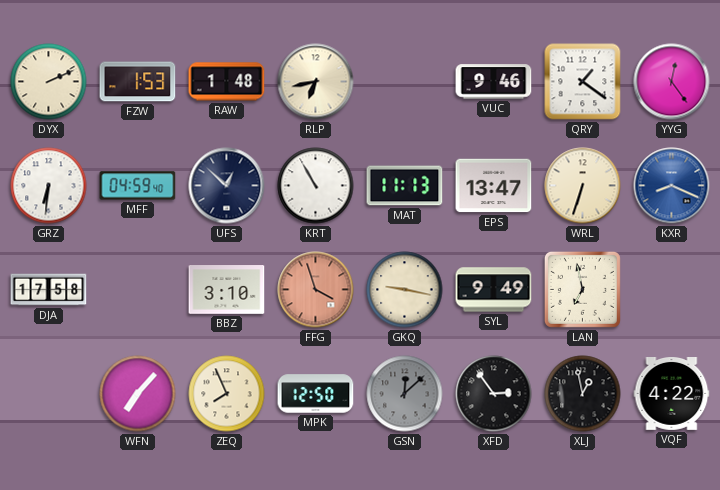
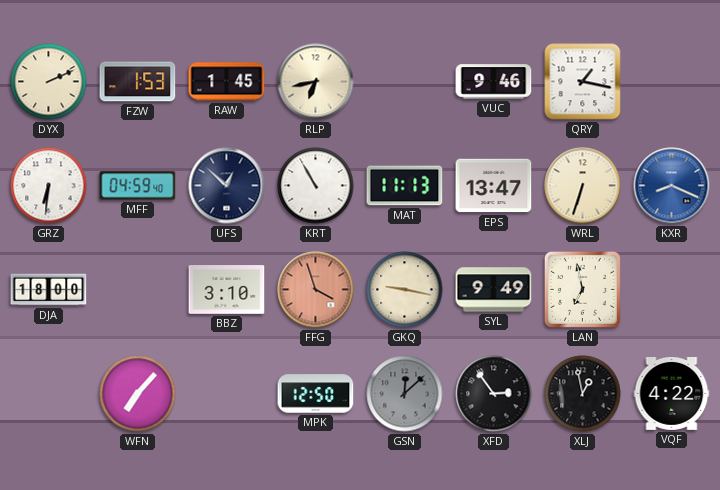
RAW: 1:48 -> 1:45 (227, 82)
QRY: 1:21 -> 1:17 (583, 82)
YYG: 12:24 -> none (672, 82)
DJA: 17:58 -> 18:00 (49, 290)
ZEQ: 7:56 -> none (227, 394)
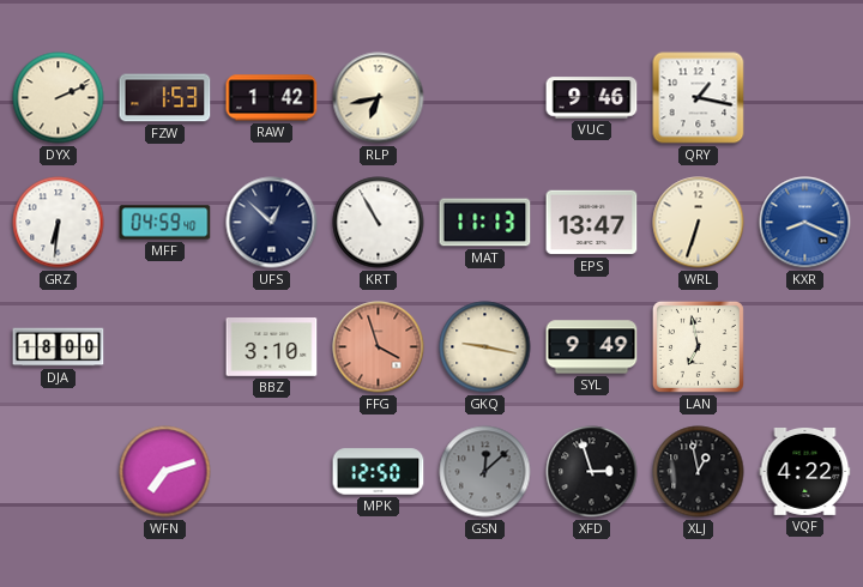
RAW: 1:45 -> 1:42 (272, 98)
WFN: 7:07 -> 7:12 (165, 472)
XFD: 2:54 -> 2:57 (592, 472)
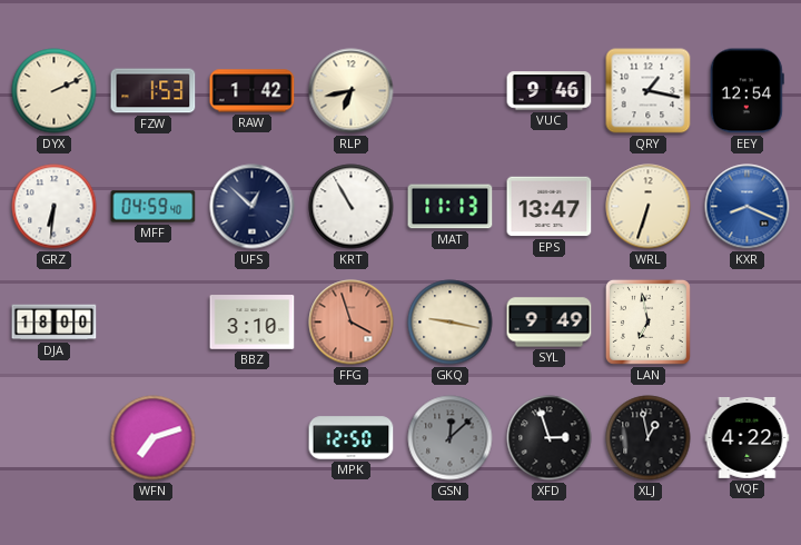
EEY: none -> 12:54 (746, 91)
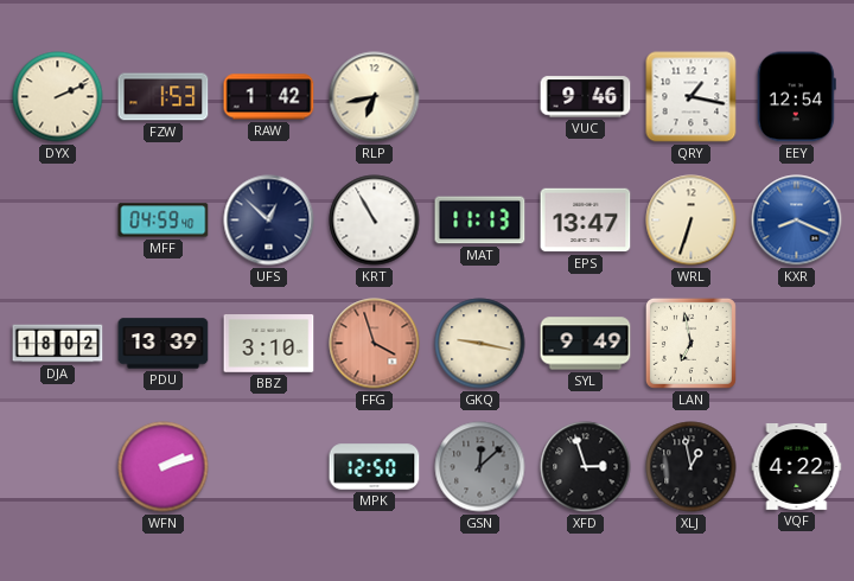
GRZ: 6:31 -> none (55, 207)
DJA: 18:00 -> 18:02 (58, 344)
PDU: none -> 13:39 (164, 344)
WFN: 7:12 -> 2:12 (164, 467)
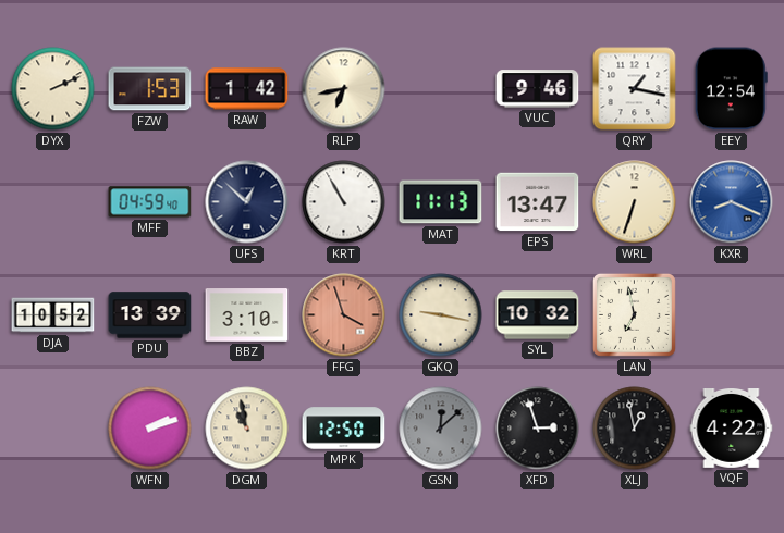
DJA: 18:02 -> 10:52 (53, 315)
SYL: 9:49 -> 10:32 (538, 315)
DGM: none -> 10:58 (247, 429)
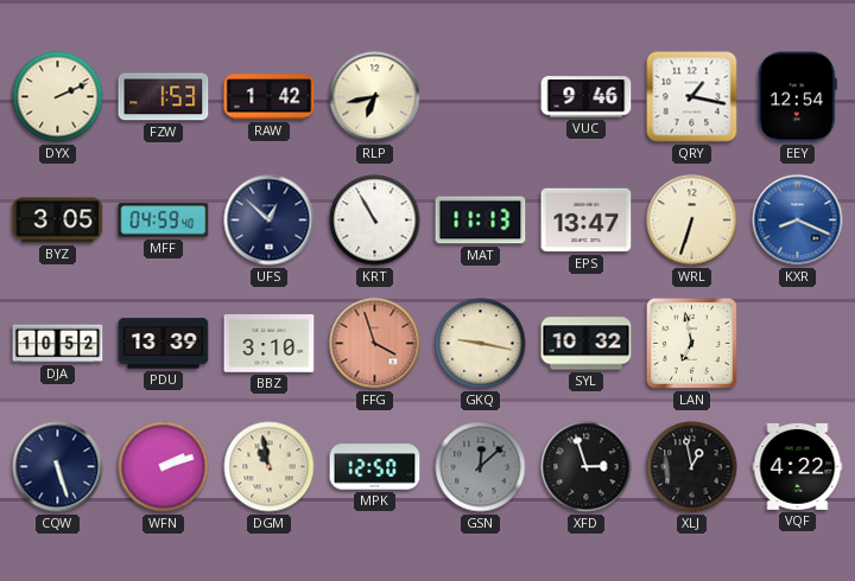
BYZ: none -> 3:05 (58, 221)
CQW: none -> 5:27 (58, 467)
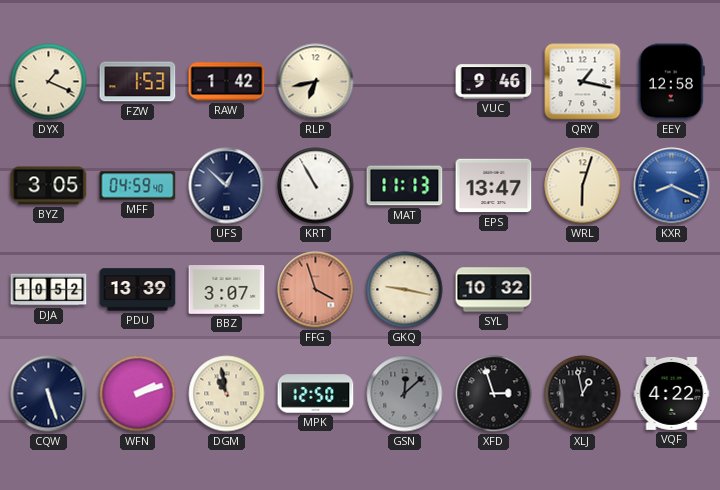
DYX: 2:11 -> 1:19 (49, 82)
EEY: 12:54 -> 12:58 (671, 82)
WRL: 6:33 -> 6:03 (583, 186)
BBZ: 3:10 -> 3:07 (227, 290)
LAN: 6:58 -> none (691, 343)
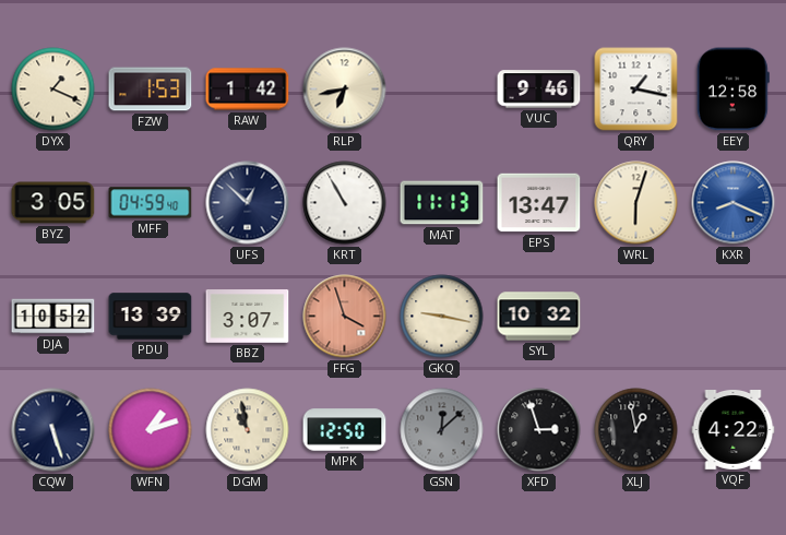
WFN: 2:12 -> 1:12 (151, 430)
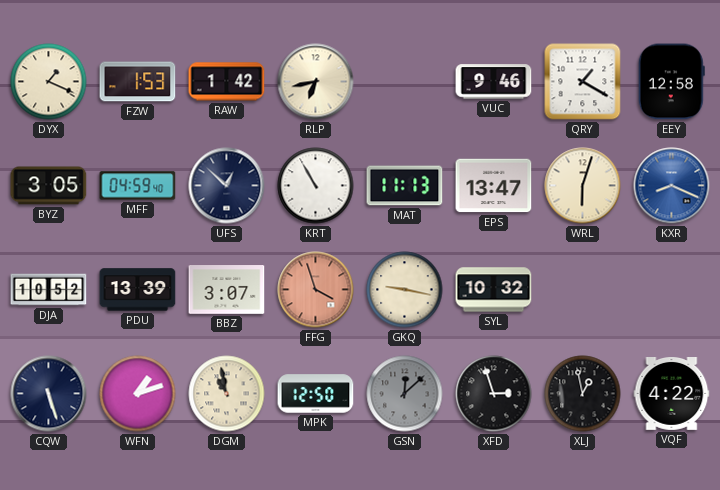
QRY: 1:17 -> 1:20 (583, 82)
